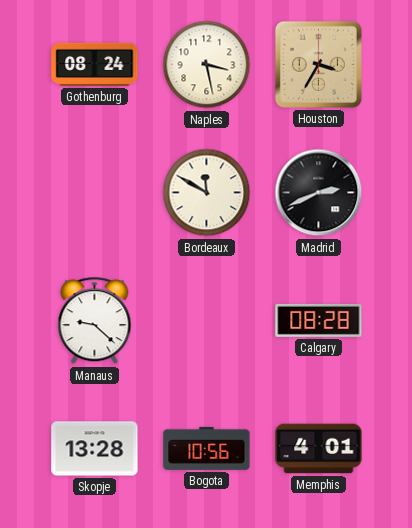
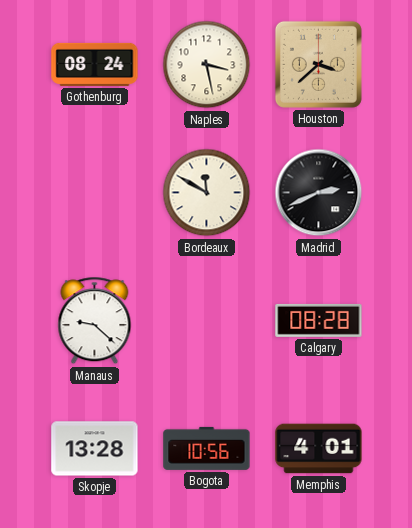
Houston: 3:35 -> 3:38 (318, 64)
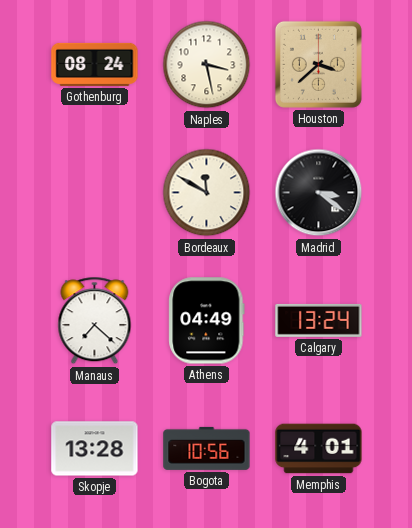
Madrid: 2:41 -> 3:21 (319, 193)
Manaus: 9:22 -> 7:22 (95, 321)
Athens: none -> 04:49 (207, 321)
Calgary: 08:28 -> 13:24 (319, 320)
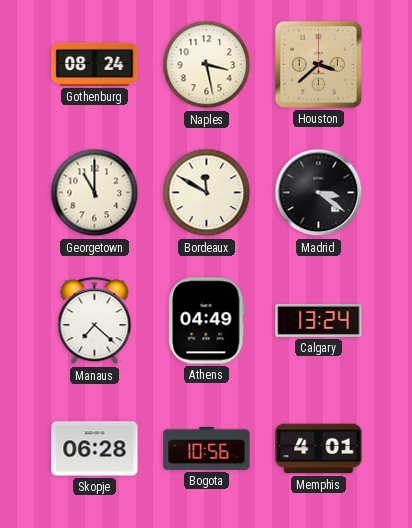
Georgetown: none -> 11:00 (95, 193)
Skopje: 13:28 -> 06:28 (95, 449)
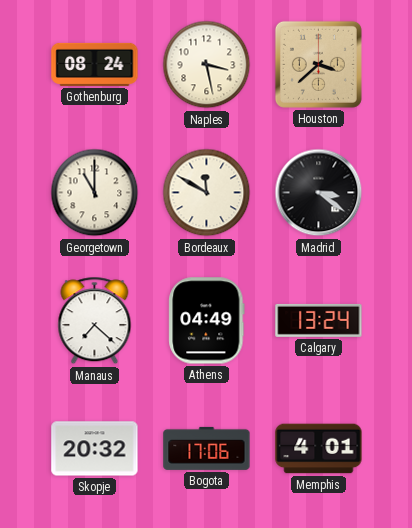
Skopje: 06:28 -> 20:32 (95, 449)
Bogota: 10:56 -> 17:06 (207, 448)
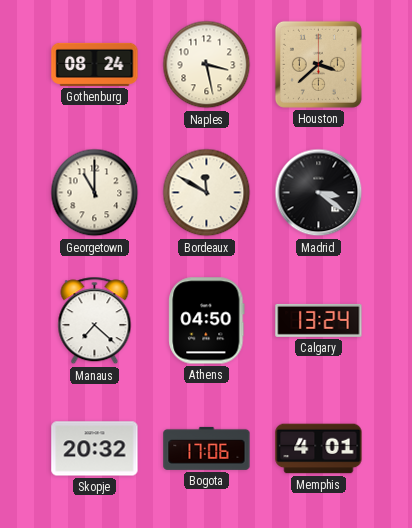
Athens: 04:49 -> 04:50 (207, 321)
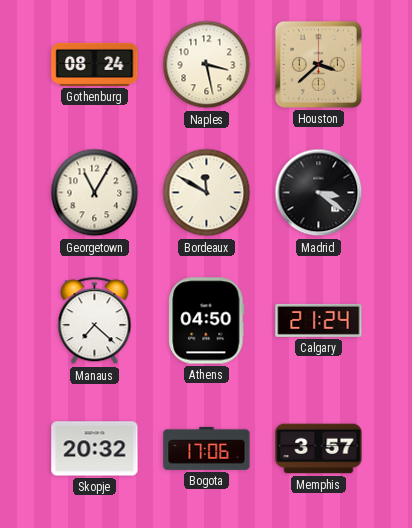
Georgetown: 11:00 -> 11:05 (95, 193)
Calgary: 13:24 -> 21:24 (319, 320)
Memphis: 4:01 -> 3:57 (319, 449)
